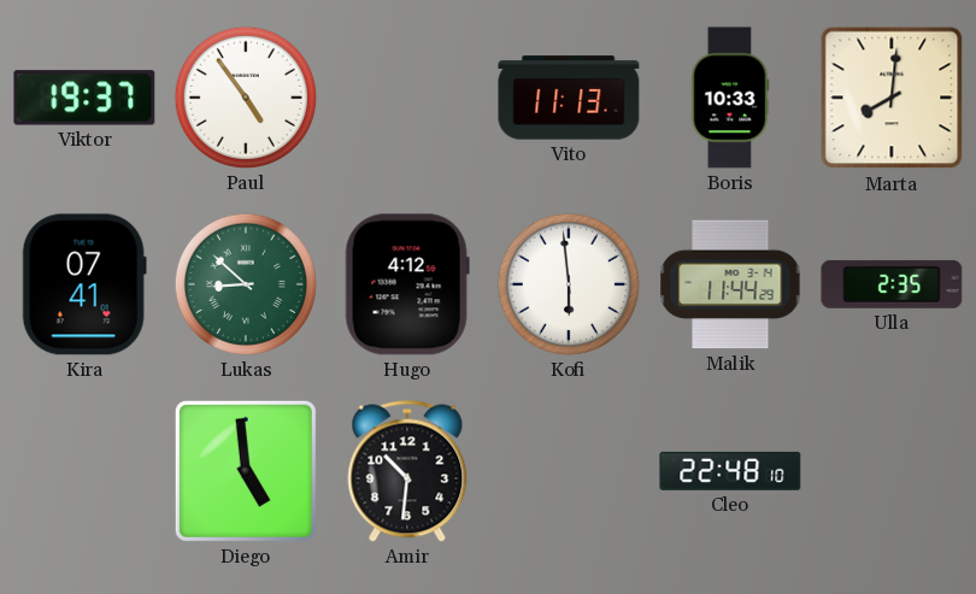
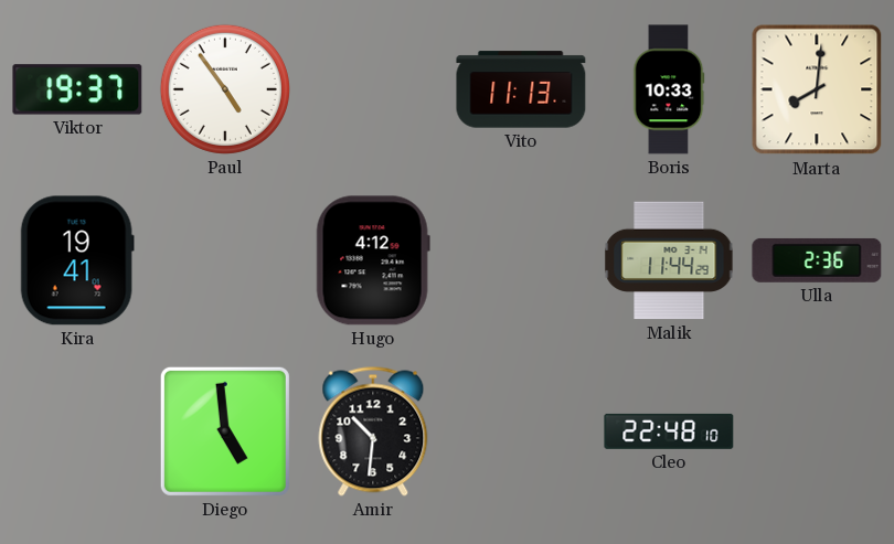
Kira: 07:41 -> 19:41 (77, 260)
Lukas: 8:52 -> none (246, 284)
Kofi: 5:59 -> none (569, 284)
Ulla: 2:35 -> 2:36 (817, 260)
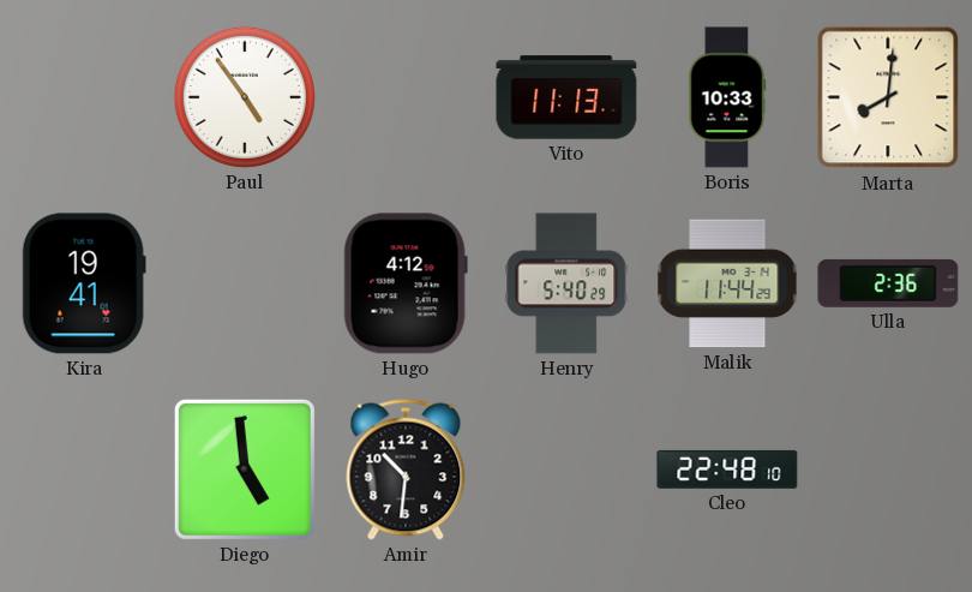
Viktor: 19:37 -> none (77, 89)
Henry: none -> 5:40 (566, 283)
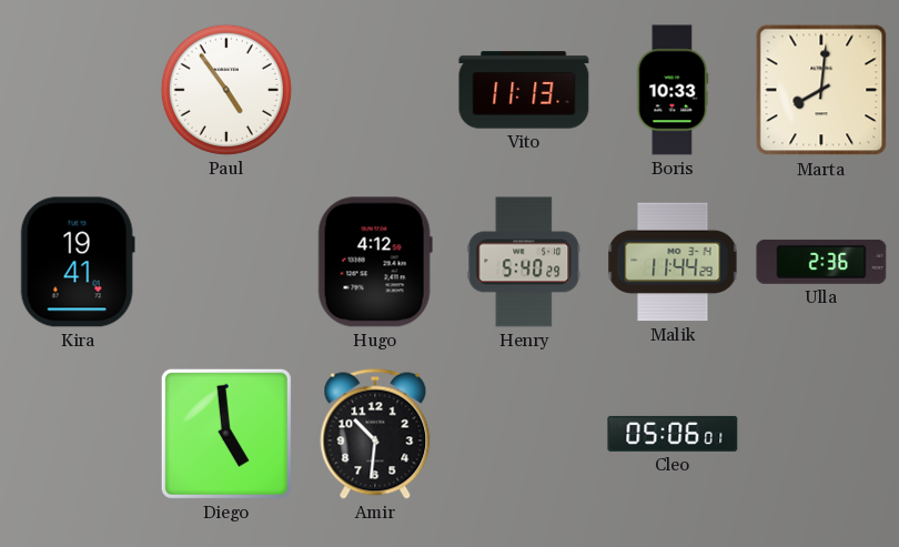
Cleo: 22:48 -> 05:06 (673, 434)
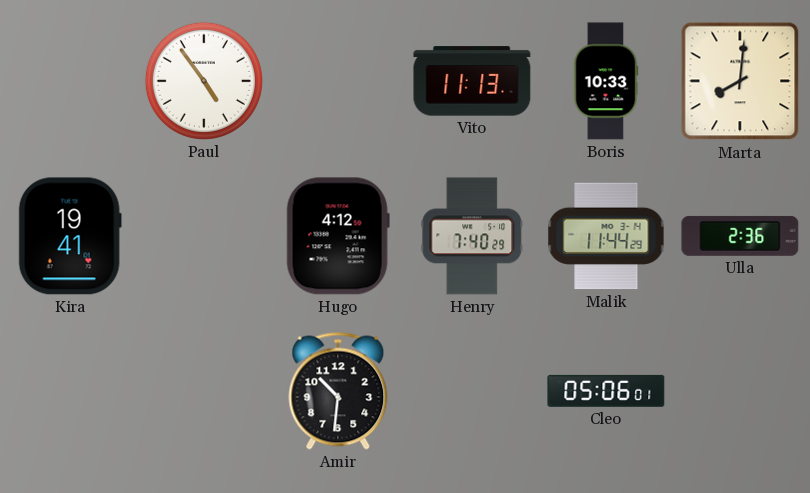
Henry: 5:40 -> 7:40 (472, 236)
Diego: 4:59 -> none (226, 434)
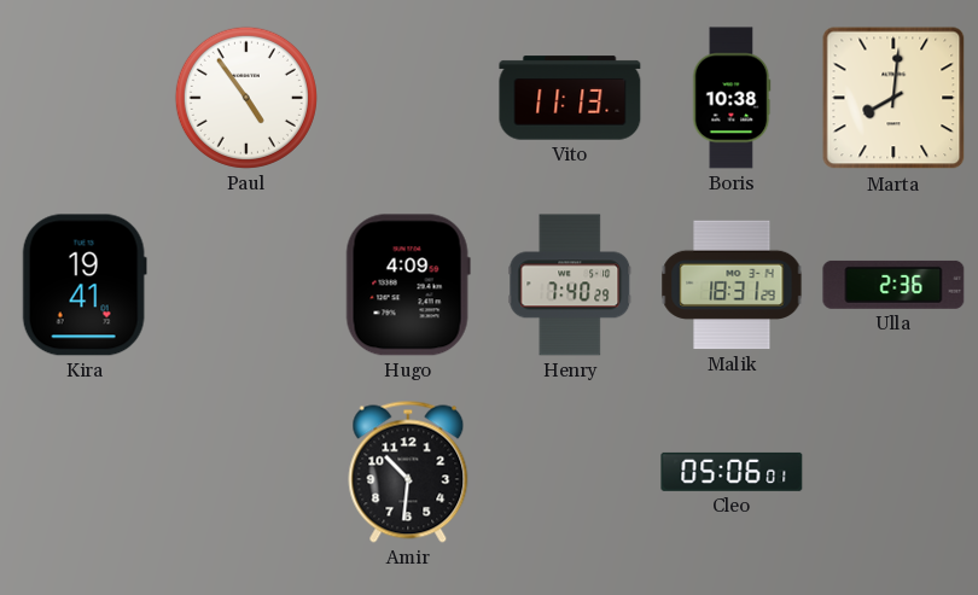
Boris: 10:33 -> 10:38 (732, 98)
Hugo: 4:12 -> 4:09 (408, 285)
Malik: 11:44 -> 18:31 (732, 285)
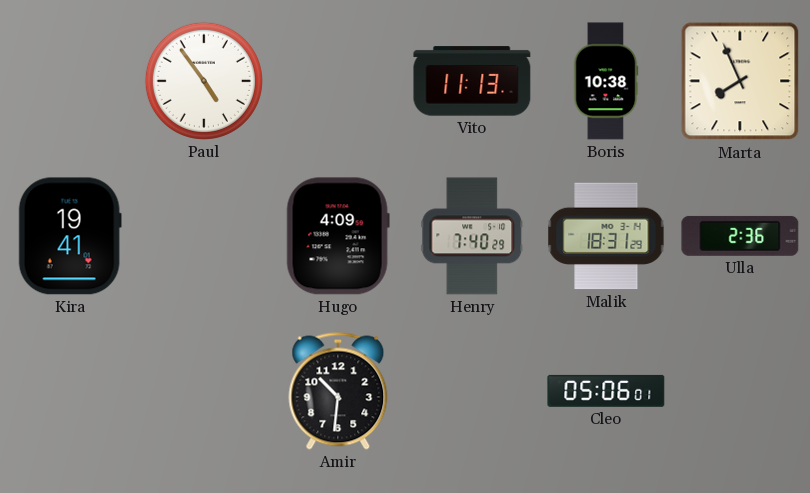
Marta: 8:01 -> 7:56 (740, 81)
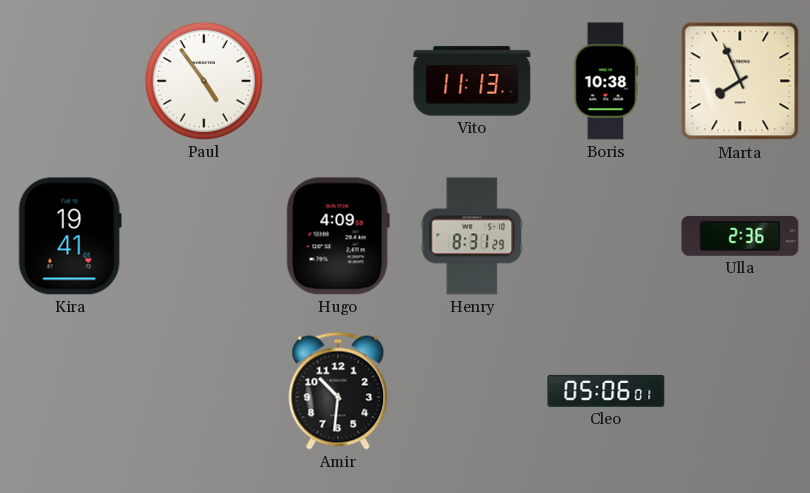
Henry: 7:40 -> 8:31 (472, 236)
Malik: 18:31 -> none (606, 236)
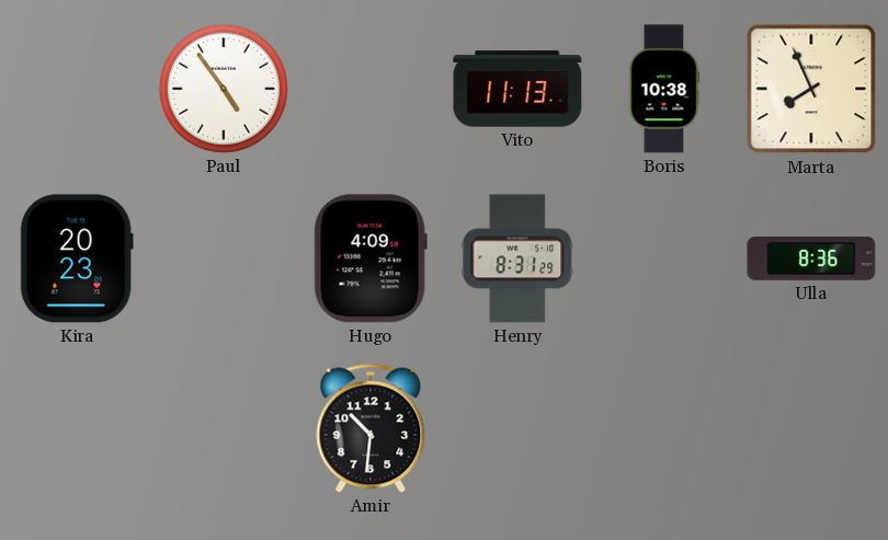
Kira: 19:41 -> 20:23 (77, 258)
Ulla: 2:36 -> 8:36 (811, 258)
Cleo: 05:06 -> none (606, 391)
